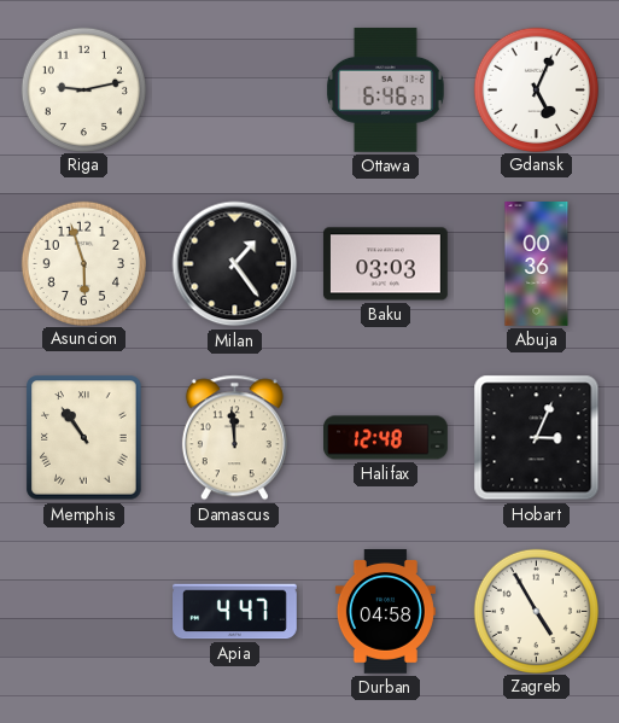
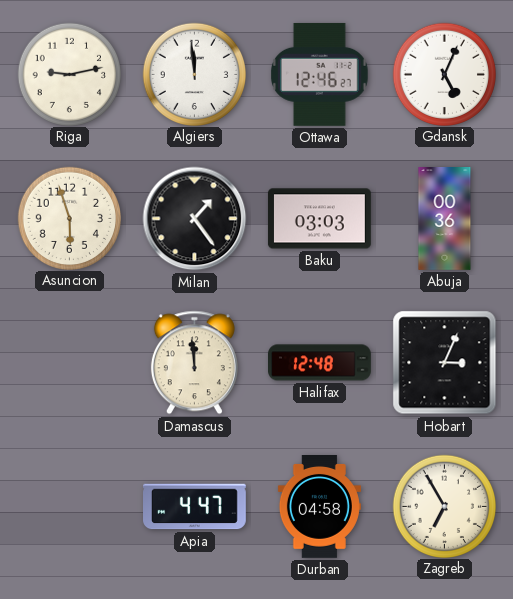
Algiers: none -> 11:59 (194, 74)
Ottawa: 6:46 -> 12:46 (320, 74)
Memphis: 10:54 -> none (84, 438)
Zagreb: 4:55 -> 6:55 (444, 506)
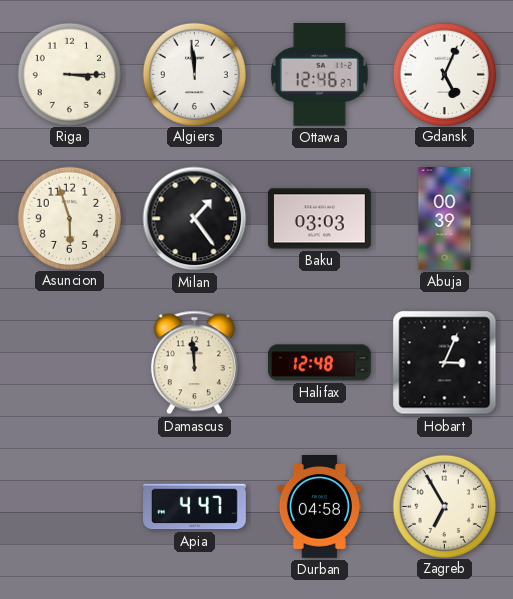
Riga: 9:13 -> 3:15 (69, 74)
Abuja: 00:36 -> 00:39 (445, 219)
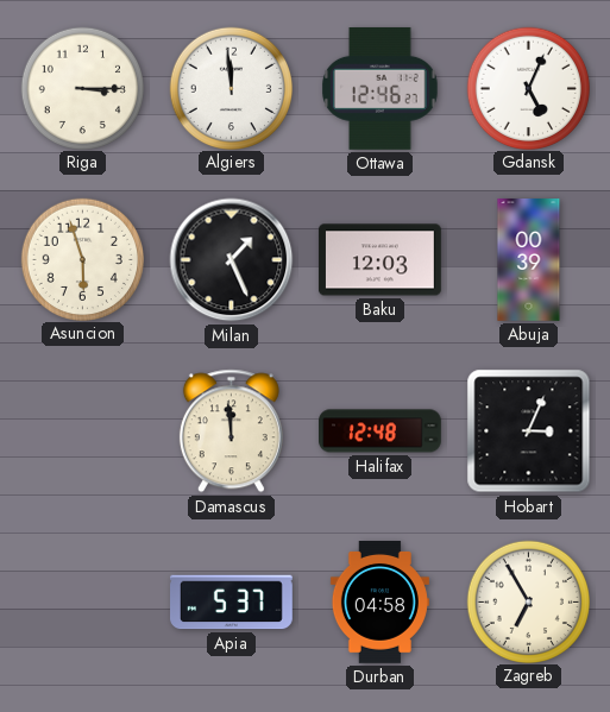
Milan: 1:24 -> 1:26 (232, 260)
Baku: 03:03 -> 12:03 (379, 260)
Apia: 4:47 -> 5:37 (232, 603)
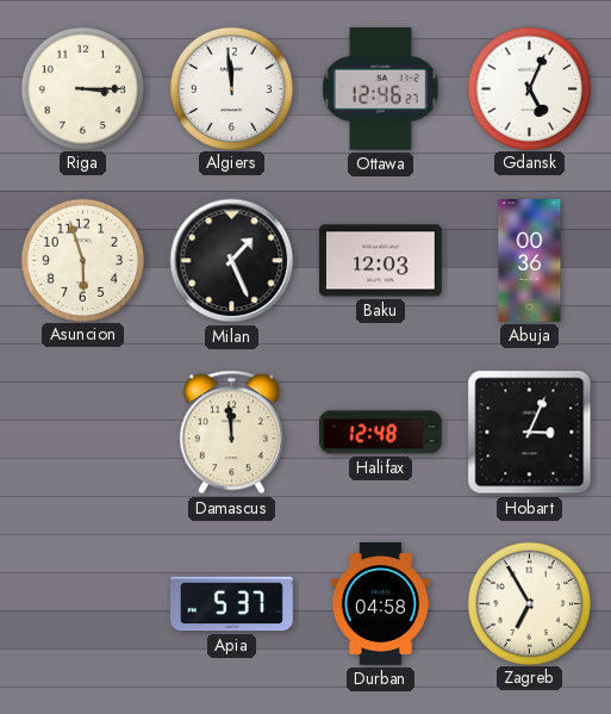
Abuja: 00:39 -> 00:36 (530, 261)
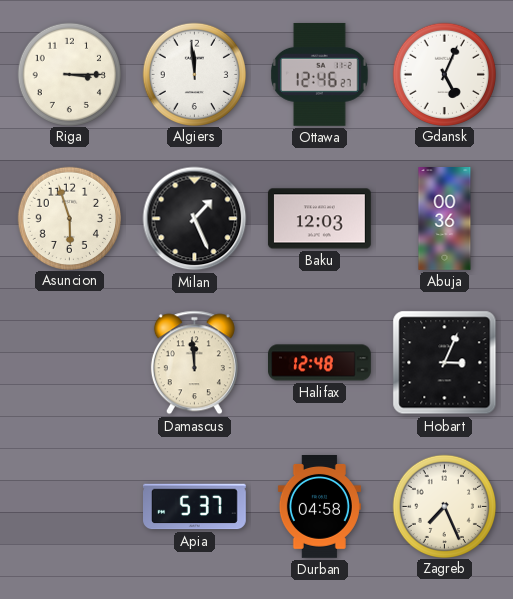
Zagreb: 6:55 -> 7:26 (444, 506)
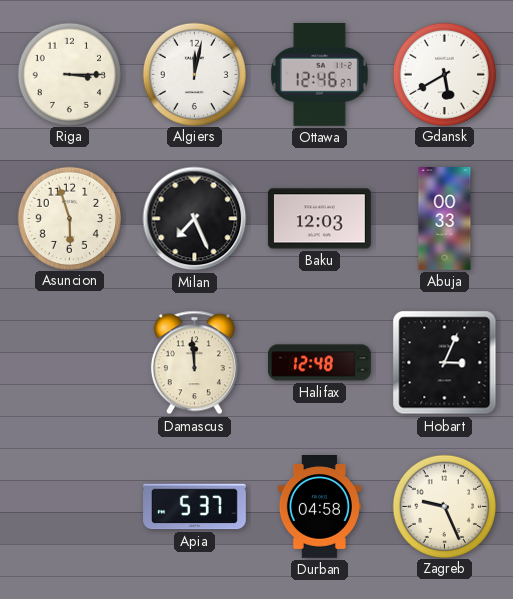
Algiers: 11:59 -> 12:02 (194, 74)
Gdansk: 5:04 -> 5:40 (444, 74)
Milan: 1:26 -> 7:26 (195, 219)
Abuja: 00:36 -> 00:33 (445, 219)
Zagreb: 7:26 -> 9:26 (444, 506)
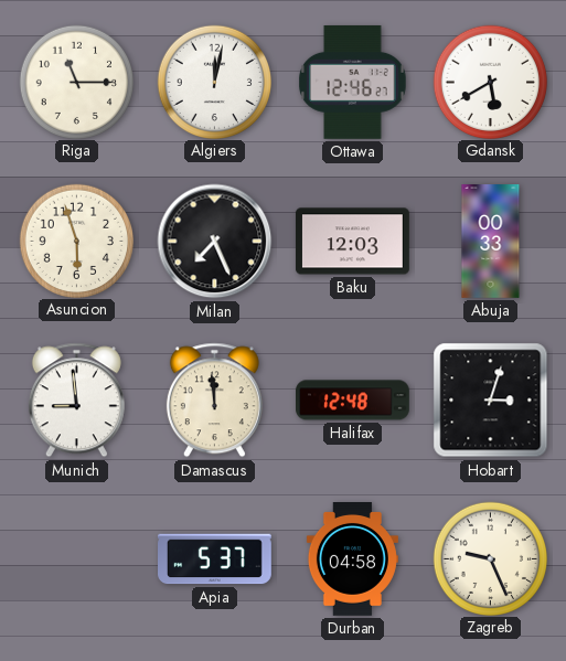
Riga: 3:15 -> 11:15 (76, 82)
Munich: none -> 8:59 (76, 401)
Hobart: 3:04 -> 3:03 (491, 401)
